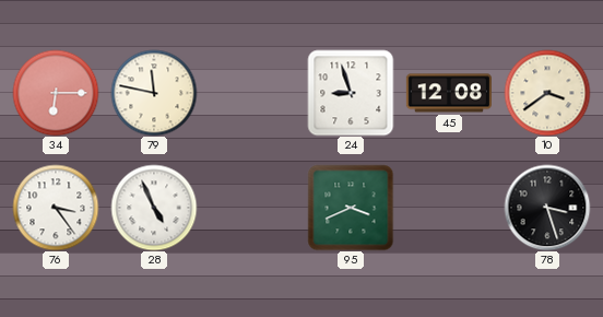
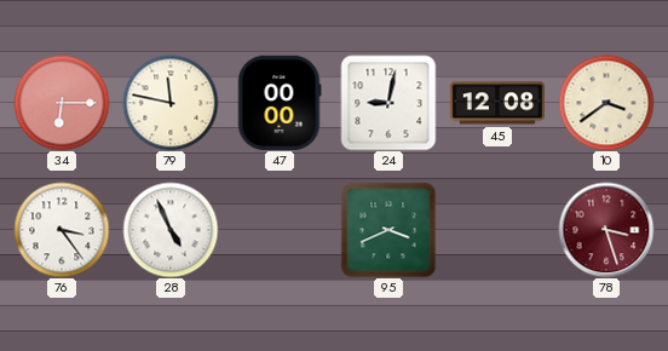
47: none -> 00:00 (280, 103)
24: 8:57 -> 9:02 (388, 103)
78 dial: black -> burgundy (606, 230)
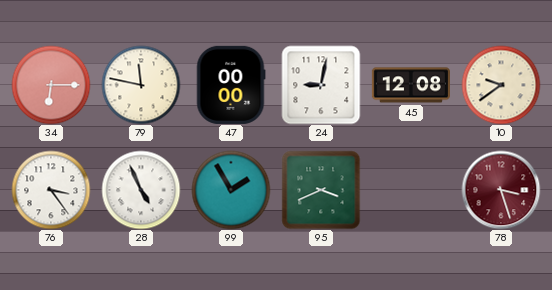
10: 3:39 -> 9:39 (501, 85)
99: none -> 1:55 (231, 190)
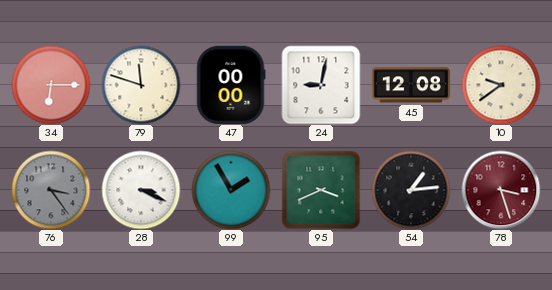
79: 11:47 -> 11:48 (141, 85)
76 dial: white -> grey (51, 190)
28: 4:56 -> 3:19 (141, 190)
54: none -> 1:14 (411, 190)
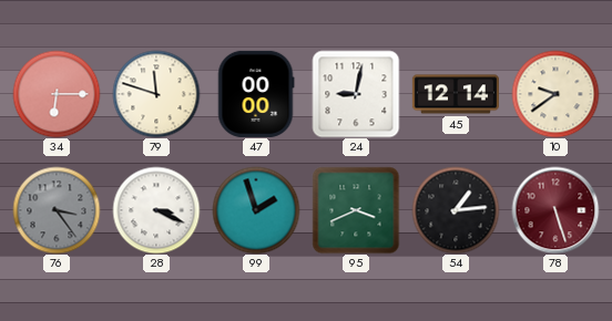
45: 12:08 -> 12:14 (456, 94)
99: 1:55 -> 1:57 (256, 210)
78: 3:27 -> 5:27 (555, 210)
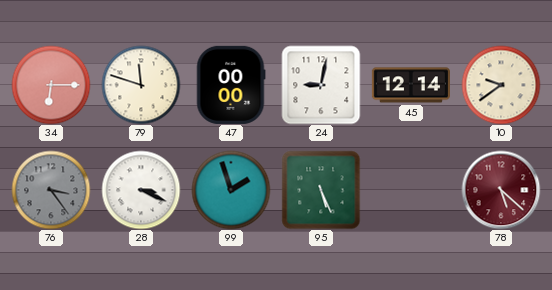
95: 3:41 -> 5:26 (321, 190)
54: 1:14 -> none (456, 210)
78: 5:27 -> 5:22 (501, 190)
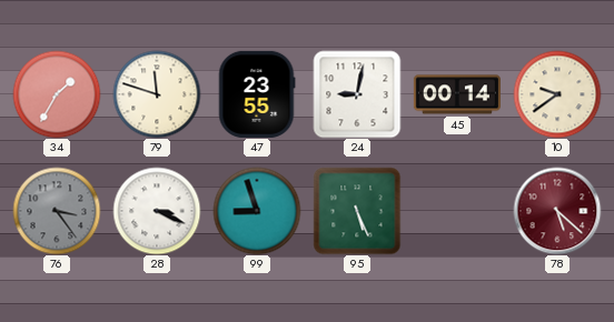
34: 6:15 -> 1:35 (57, 94)
47: 00:00 -> 23:55 (257, 94)
45: 12:14 -> 00:14 (457, 94)
99: 1:57 -> 8:57 (257, 211)
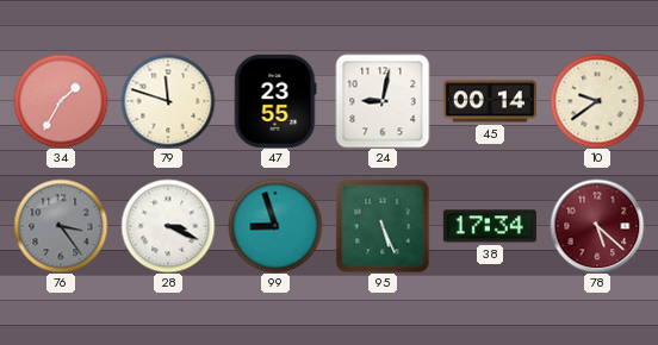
38: none -> 17:34 (490, 226)
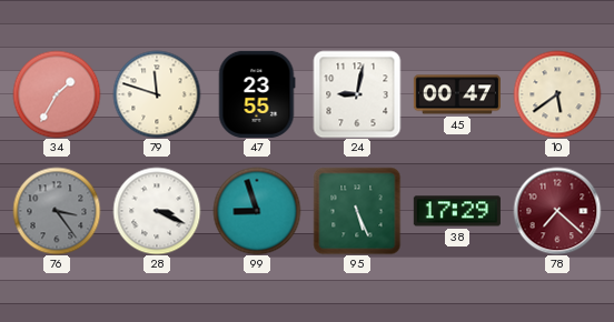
45: 00:14 -> 00:47 (457, 94)
10: 9:39 -> 5:39 (557, 94)
38: 17:34 -> 17:29 (457, 211)
78: 5:22 -> 7:22 (557, 211)
